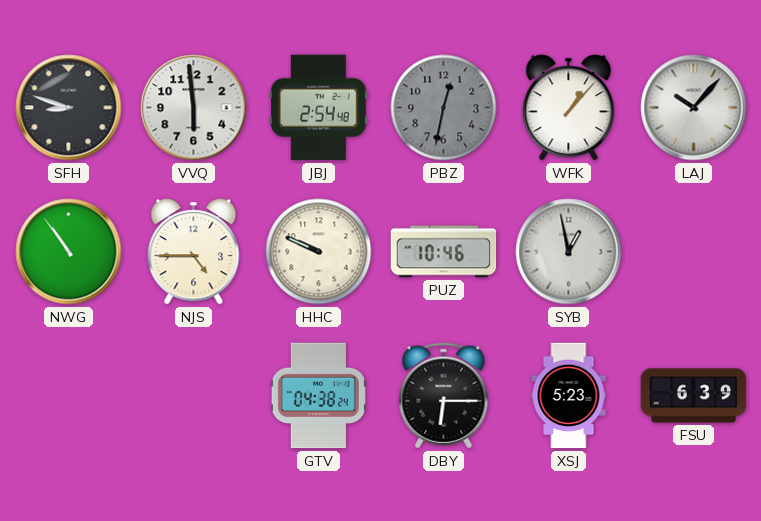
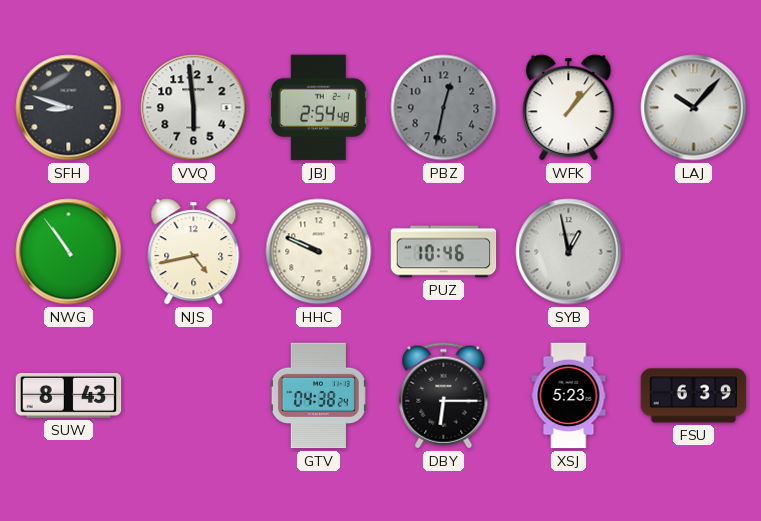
NJS: 4:45 -> 4:43 (194, 252)
SUW: none -> 8:43 (69, 395)
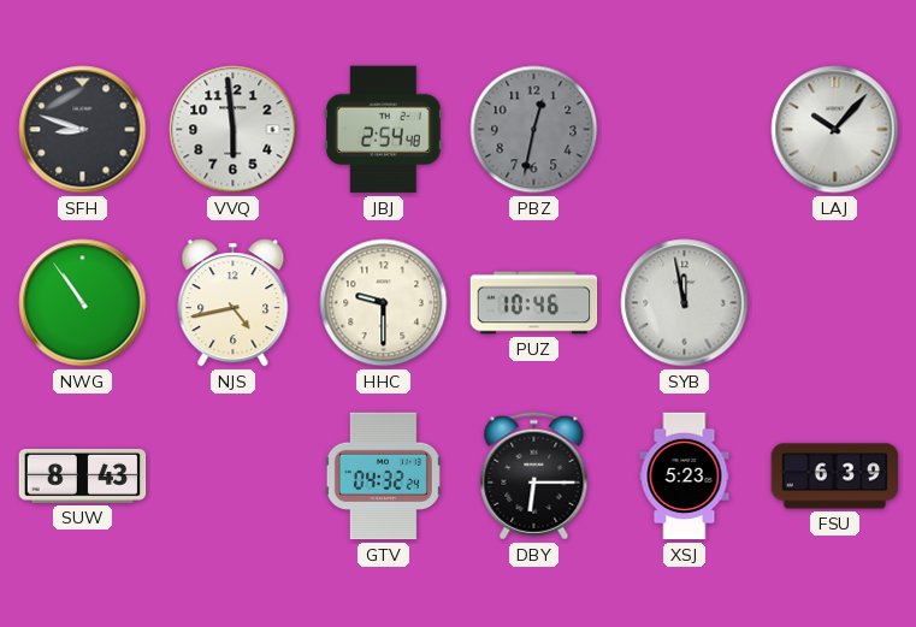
WFK: 1:07 -> none (569, 108)
HHC: 9:49 -> 9:30 (384, 303)
SYB: 12:58 -> 11:58 (685, 303)
GTV: 04:38 -> 04:32 (383, 477)
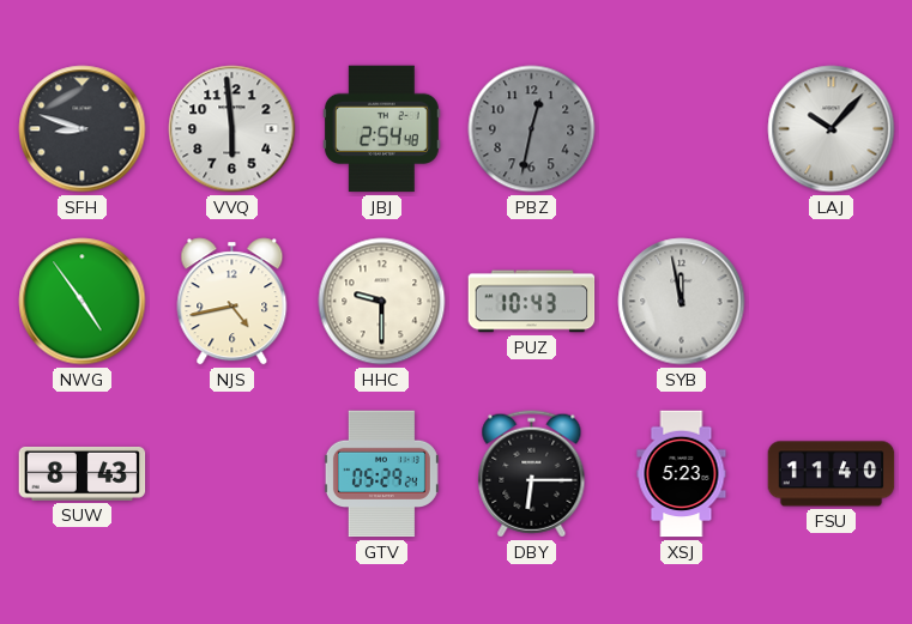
NWG: 10:54 -> 4:54 (83, 302)
PUZ: 10:46 -> 10:43 (532, 302)
GTV: 04:32 -> 05:29 (381, 474)
FSU: 6:39 -> 11:40 (832, 474)
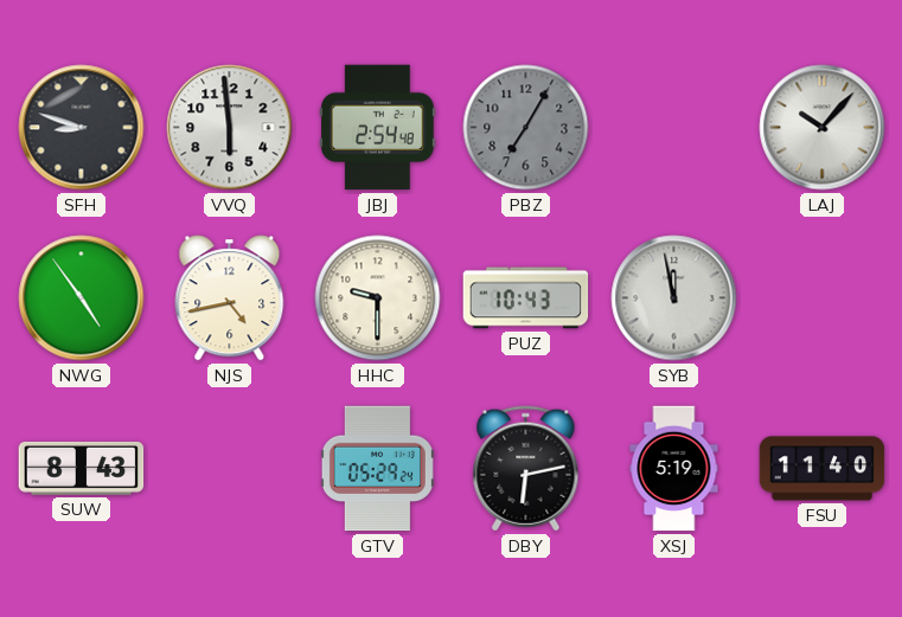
PBZ: 12:32 -> 7:05 (526, 128)
DBY: 6:15 -> 6:13 (526, 469)
XSJ: 5:23 -> 5:19 (674, 469)
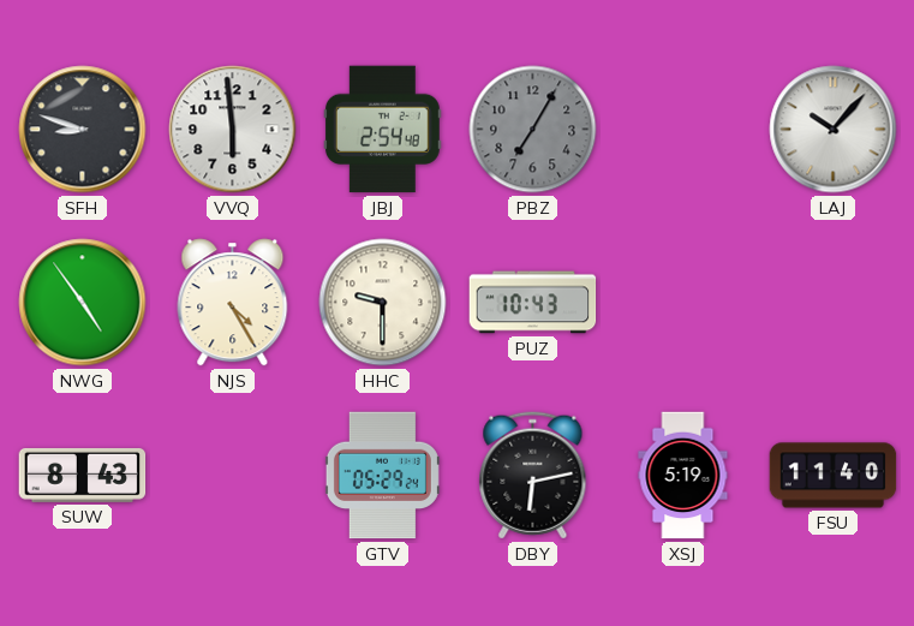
NJS: 4:43 -> 4:25 (233, 303)
SYB: 11:58 -> none (674, 298)
